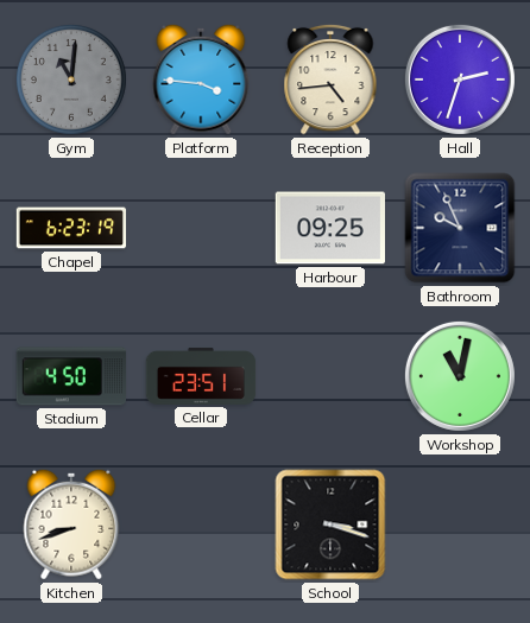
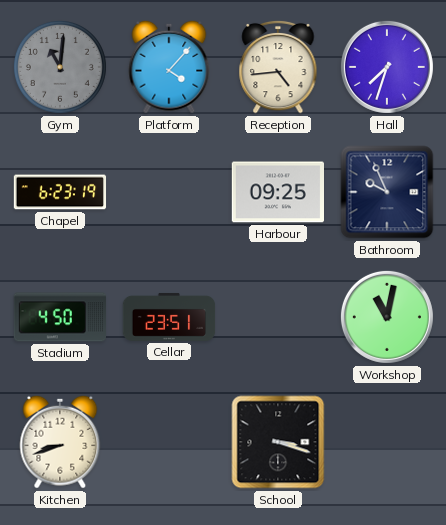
Platform: 3:46 -> 4:07 (169, 67)
Hall: 2:33 -> 7:33 (387, 67)
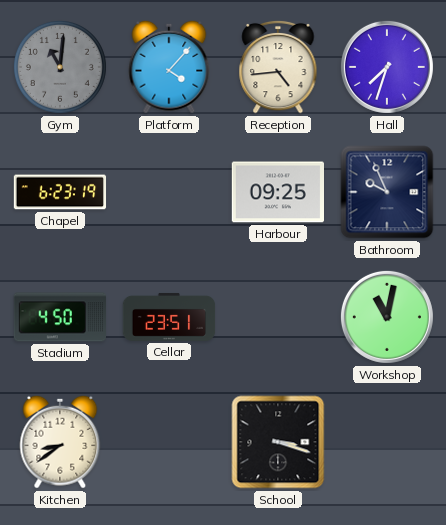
Kitchen: 8:42 -> 8:39 (60, 442)
